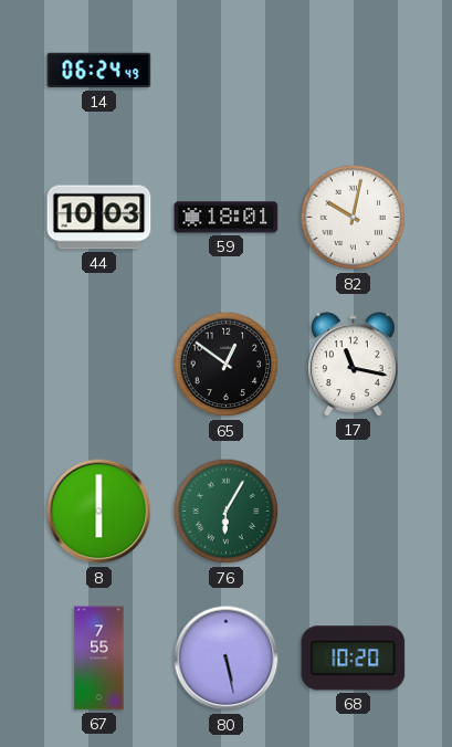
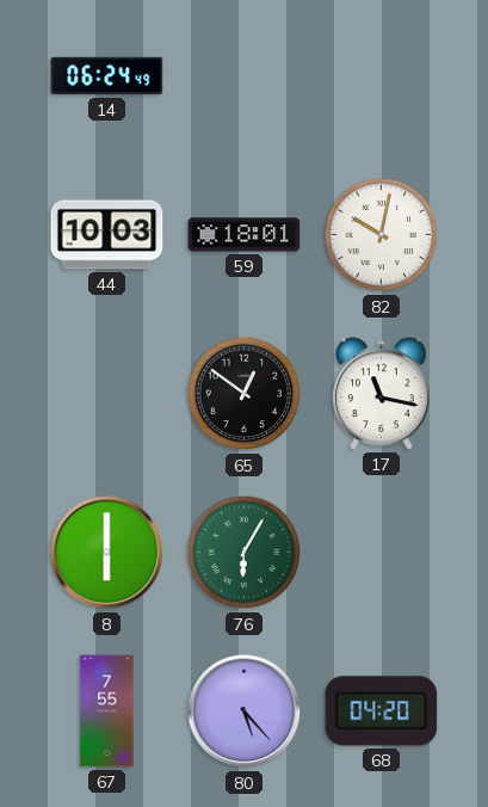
80: 5:28 -> 5:23 (245, 711)
68: 10:20 -> 04:20 (382, 711)
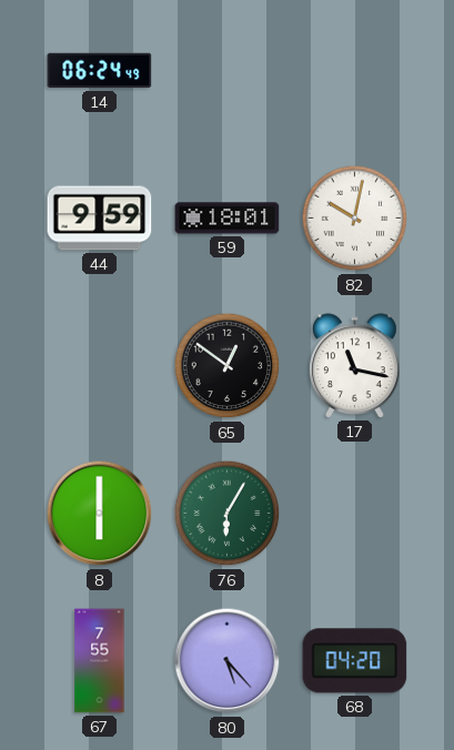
44: 10:03 -> 9:59 (100, 219)
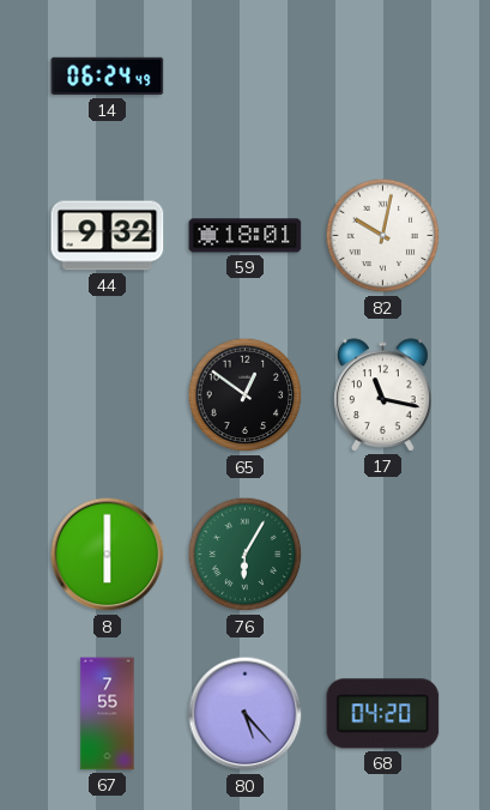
44: 9:59 -> 9:32 (108, 236)
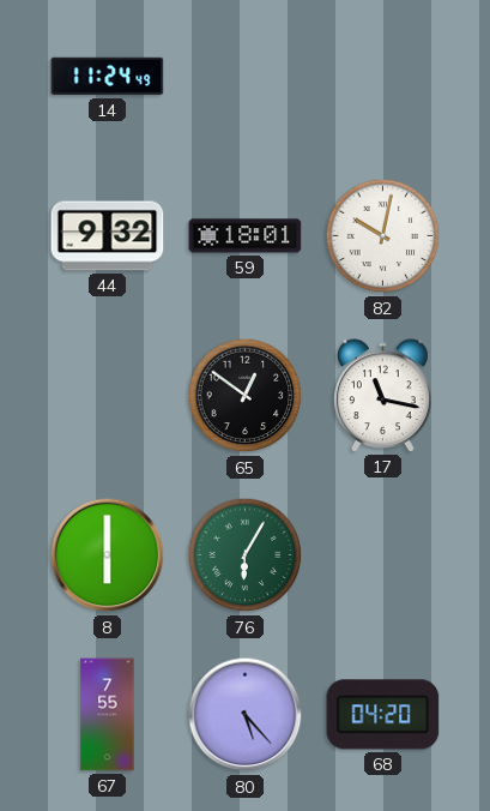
14: 06:24 -> 11:24 (108, 77)
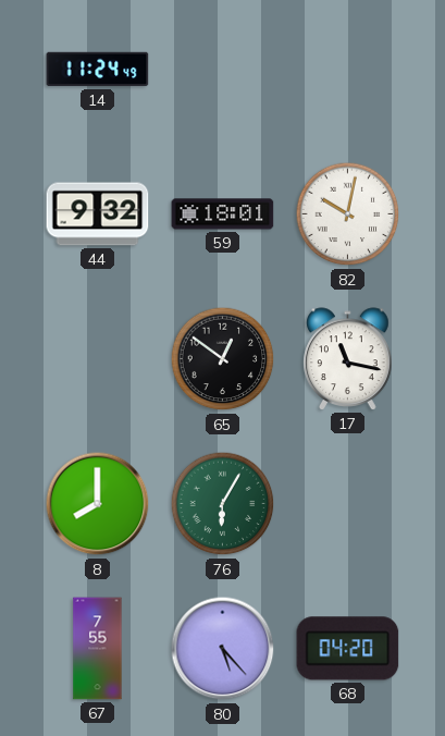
8: 6:00 -> 8:00 (98, 504)
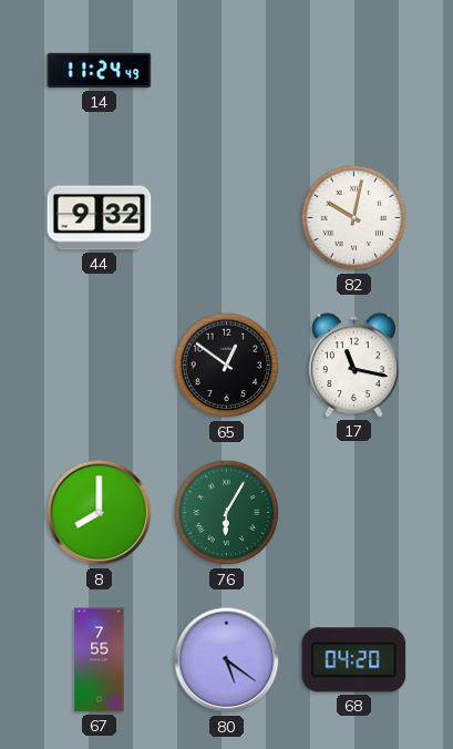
59: 18:01 -> none (223, 214)
80: 5:23 -> 5:21 (227, 660)
